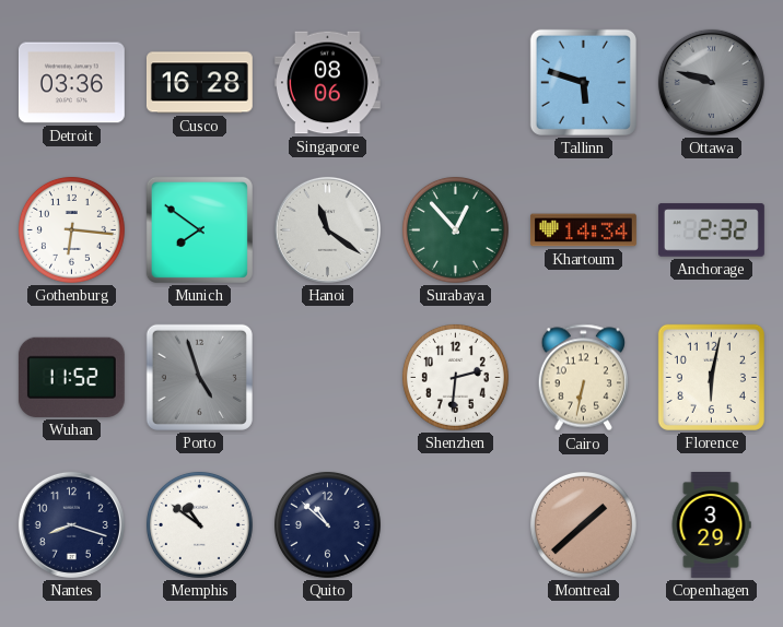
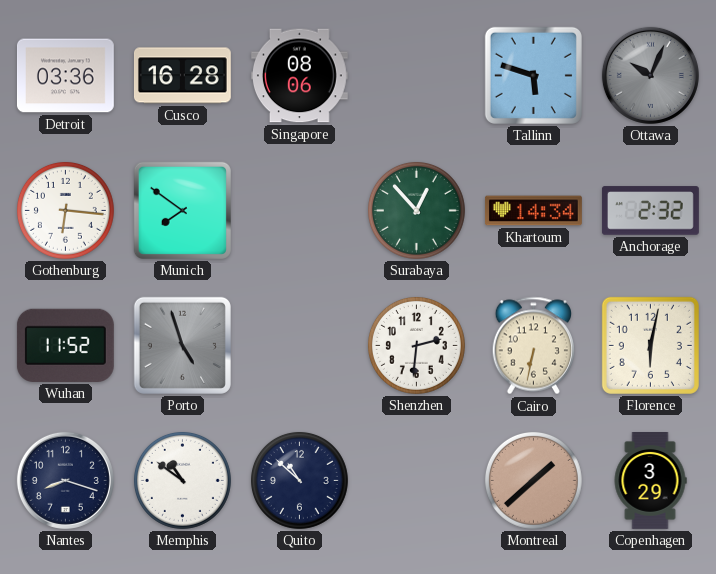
Ottawa: 9:48 -> 10:04 (650, 75)
Hanoi: 11:21 -> none (327, 229)
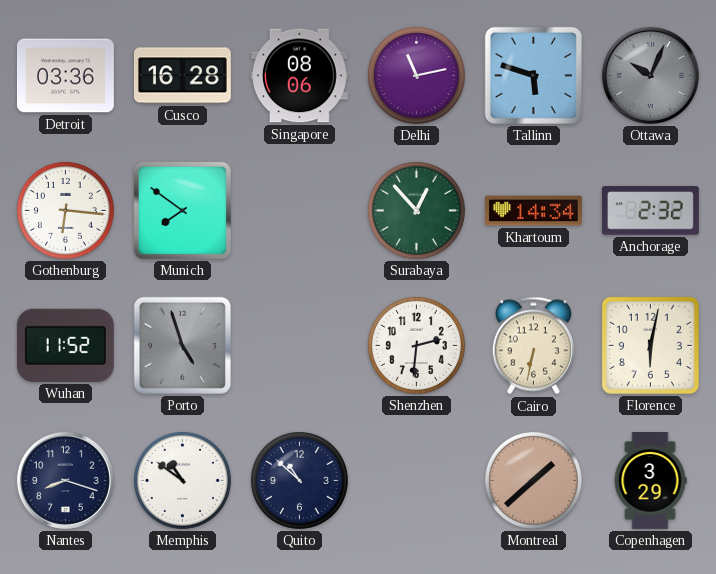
Delhi: none -> 11:13 (416, 75)
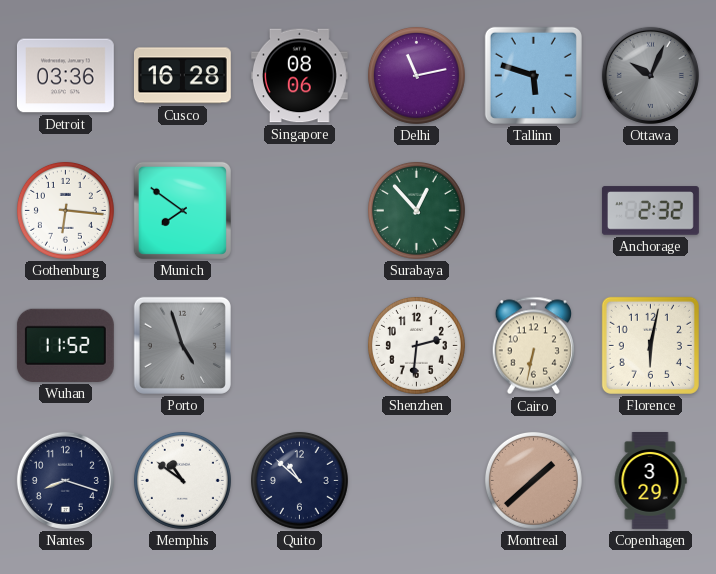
Khartoum: 14:34 -> none (533, 211)
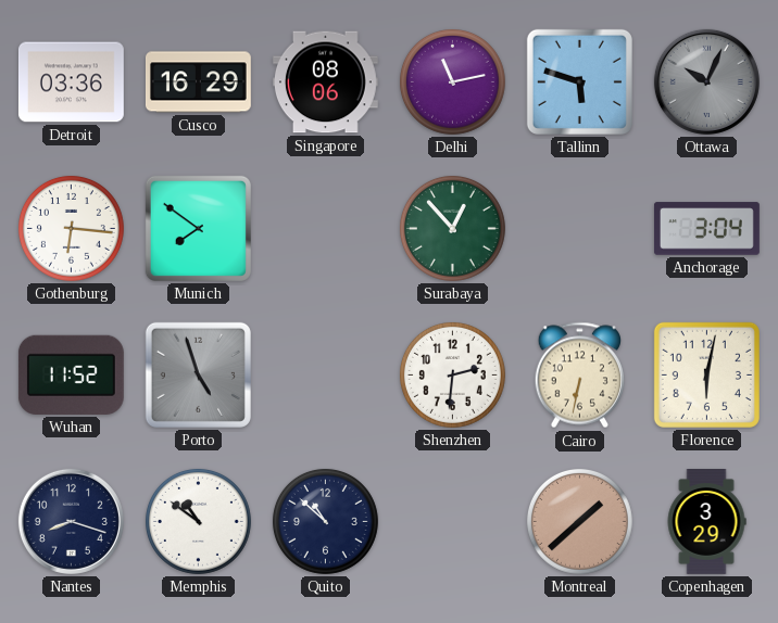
Cusco: 16:28 -> 16:29 (198, 82)
Anchorage: 2:32 -> 3:04 (706, 229)
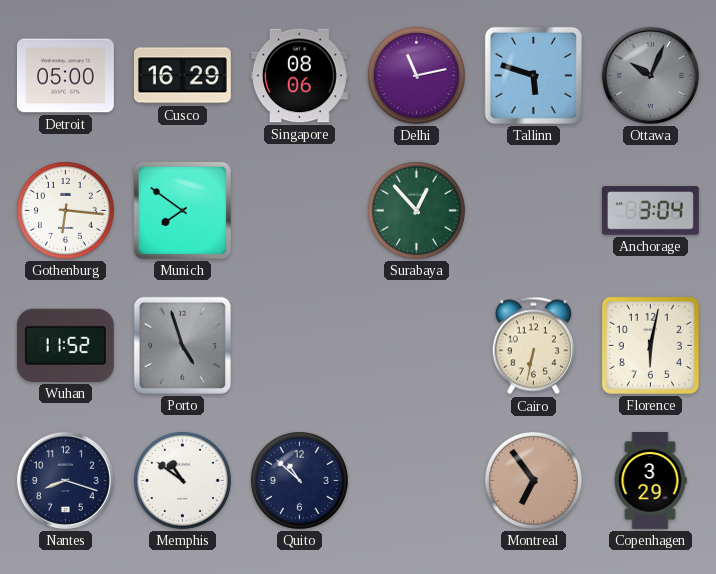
Detroit: 03:36 -> 05:00 (65, 76)
Shenzhen: 2:31 -> none (452, 374)
Montreal: 1:38 -> 6:54 (533, 480)
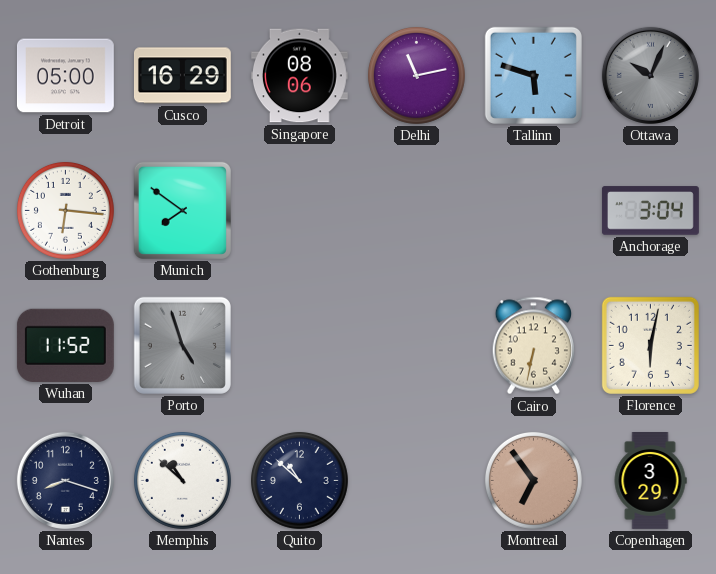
Surabaya: 12:53 -> none (416, 210)
Memphis: 10:51 -> 10:52 (182, 480)
